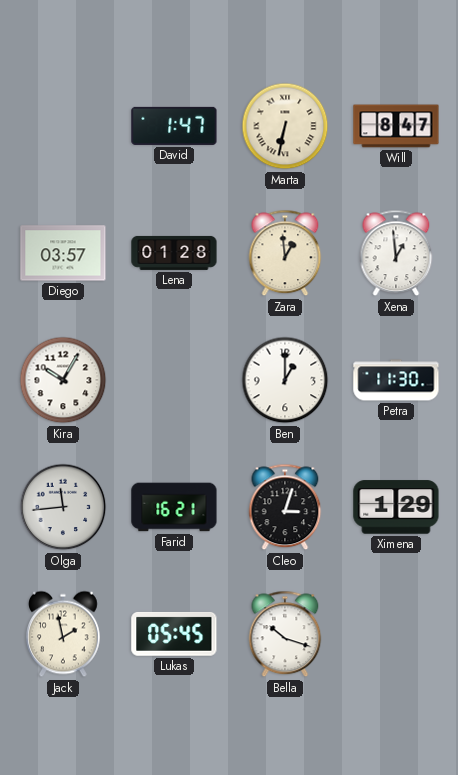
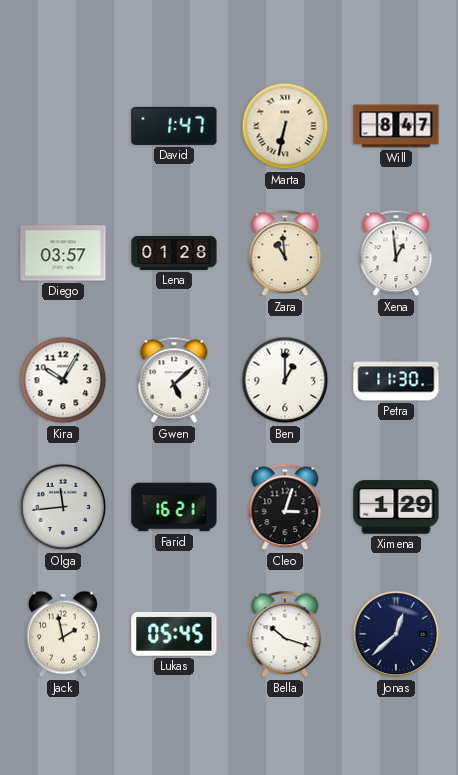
Zara: 12:59 -> 10:59 (285, 253)
Gwen: none -> 5:08 (174, 380)
Jonas: none -> 12:38 (396, 634)
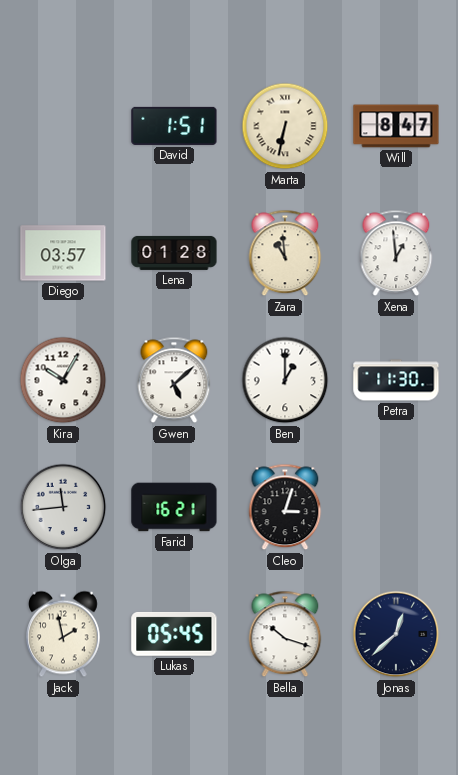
David: 1:47 -> 1:51 (174, 126)
Ximena: 1:29 -> none (396, 507)
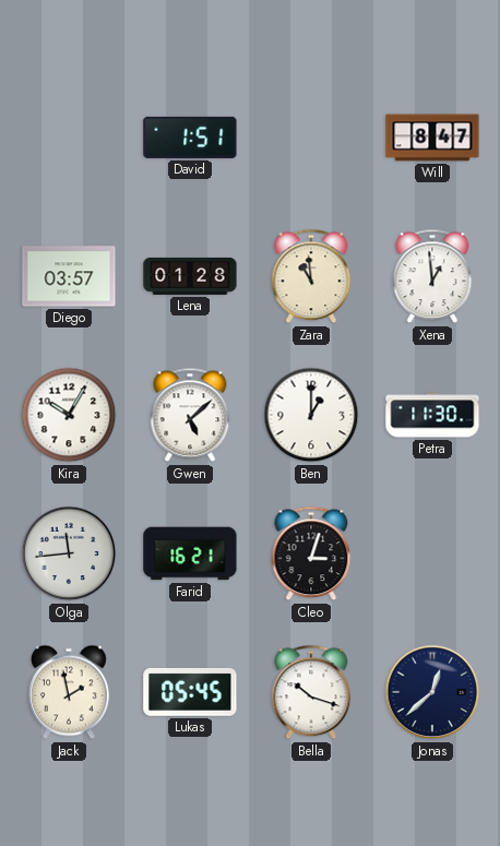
Marta: 6:32 -> none (285, 126)
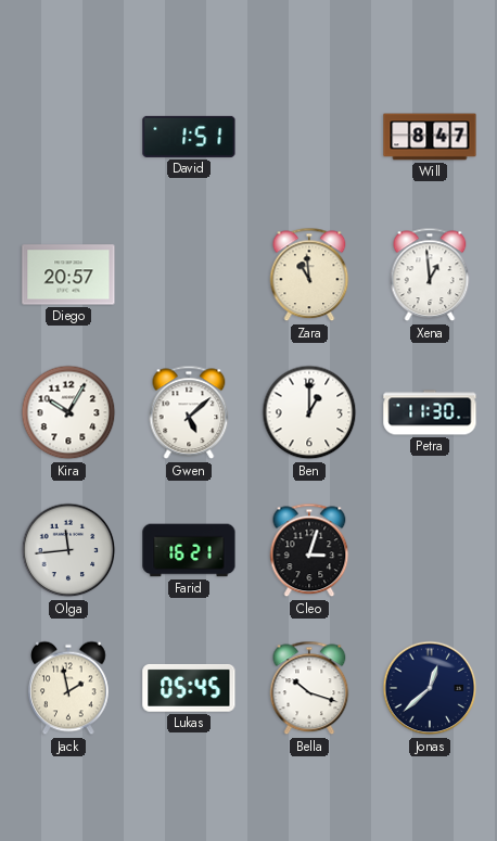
Diego: 03:57 -> 20:57 (68, 275)
Lena: 01:28 -> none (190, 276)
